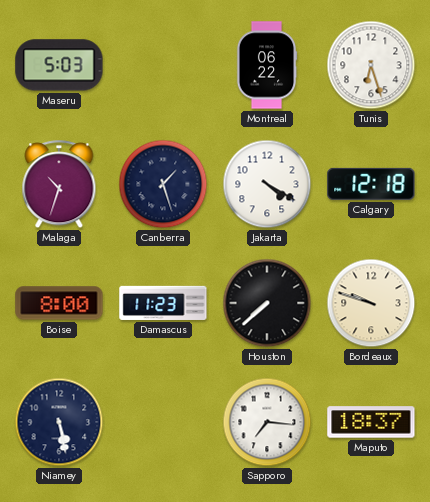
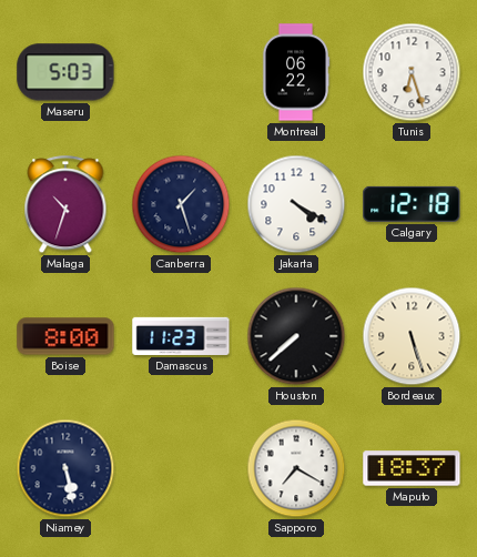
Bordeaux: 9:48 -> 5:27 (412, 336)
Sapporo: 7:16 -> 7:20 (296, 468)
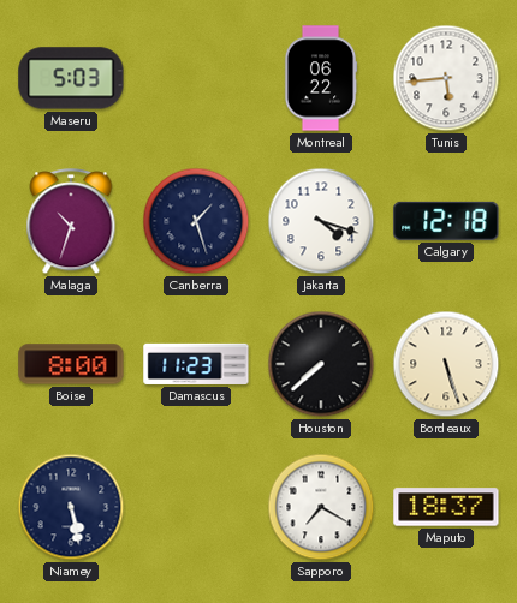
Tunis: 6:27 -> 5:44 (446, 78)
Jakarta: 4:20 -> 4:18 (321, 221)
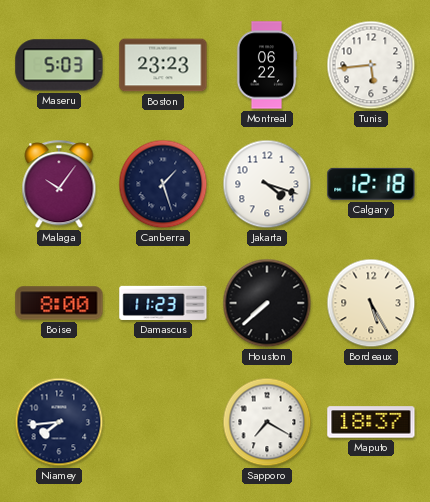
Boston: none -> 23:23 (163, 65)
Malaga: 10:33 -> 10:06 (59, 185)
Bordeaux: 5:27 -> 5:25 (371, 303)
Niamey: 5:28 -> 7:44 (59, 422)
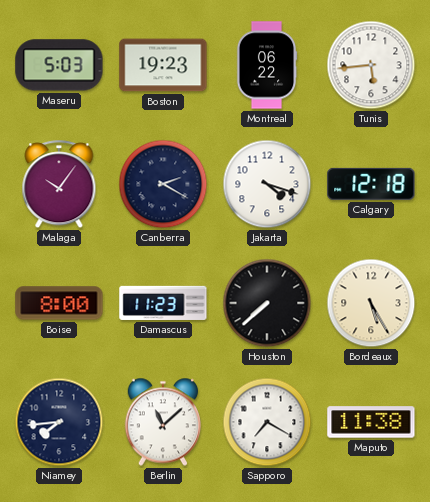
Boston: 23:23 -> 19:23 (163, 65)
Canberra: 1:27 -> 2:20 (163, 184)
Berlin: none -> 11:08 (162, 422)
Maputo: 18:37 -> 11:38 (371, 422)
